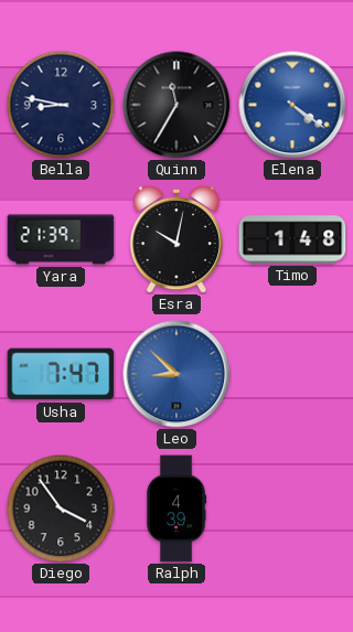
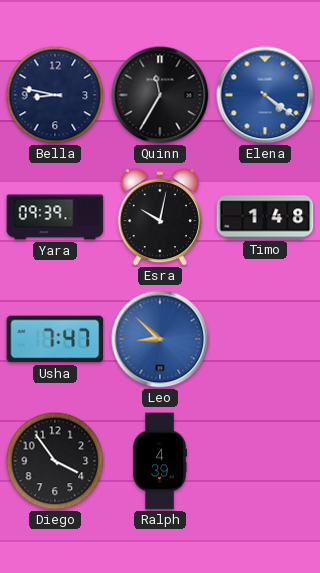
Yara: 21:39 -> 09:39 (55, 217)
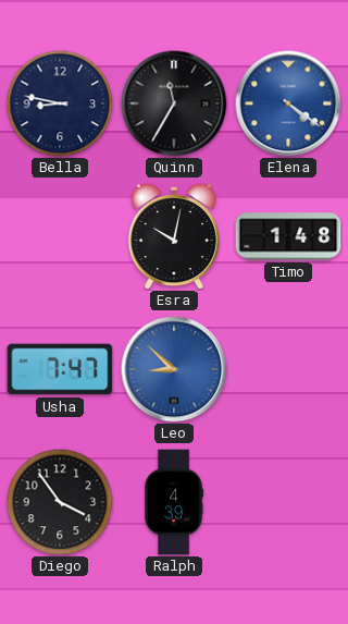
Yara: 09:39 -> none (55, 217)
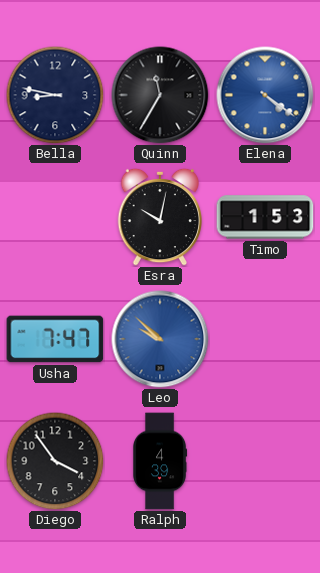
Timo: 1:48 -> 1:53 (265, 217)
Leo: 8:52 -> 9:52 (160, 339)
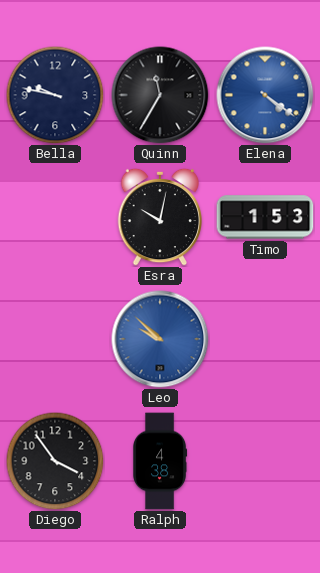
Bella: 8:47 -> 9:47 (55, 95)
Usha: 7:47 -> none (55, 339)
Ralph: 4:39 -> 4:38 (161, 461)
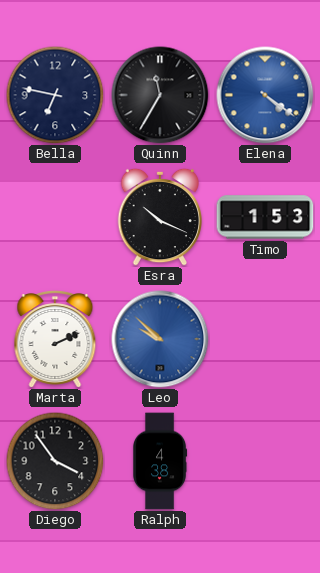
Bella: 9:47 -> 6:47 (55, 95)
Esra: 10:02 -> 10:19 (159, 217)
Marta: none -> 2:11 (55, 340)
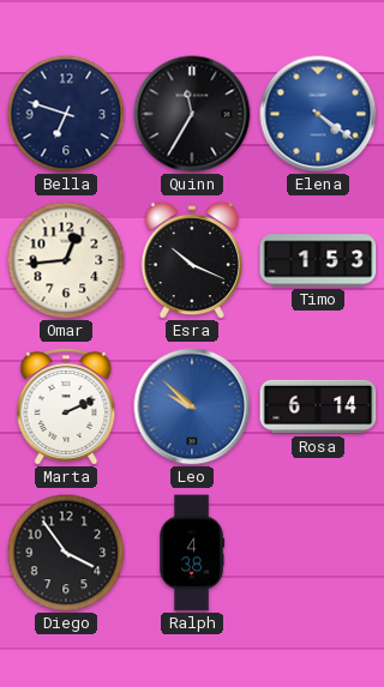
Bella: 6:47 -> 6:48 (66, 114)
Omar: none -> 12:44 (66, 260)
Rosa: none -> 6:14 (318, 406)
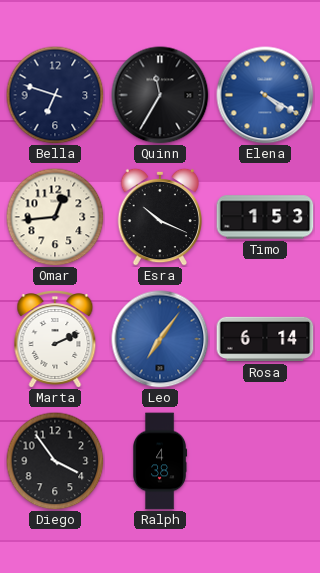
Elena: 4:21 -> 4:20 (265, 95)
Leo: 9:52 -> 7:06 (160, 339)
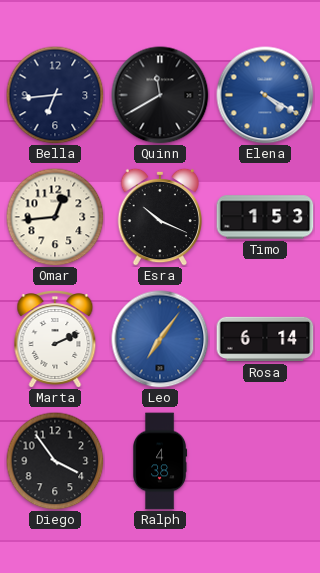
Bella: 6:48 -> 6:44 (55, 95)
Quinn: 11:35 -> 11:40 (160, 95)
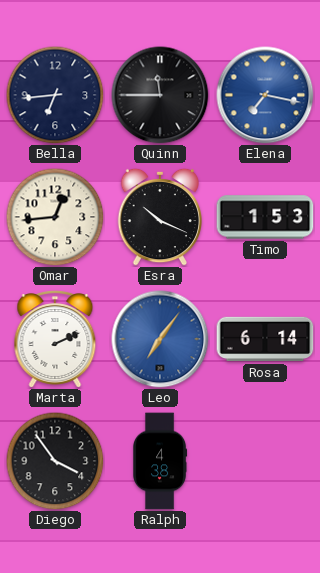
Quinn: 11:40 -> 11:45 (160, 95)
Elena: 4:20 -> 7:17 (265, 95)
